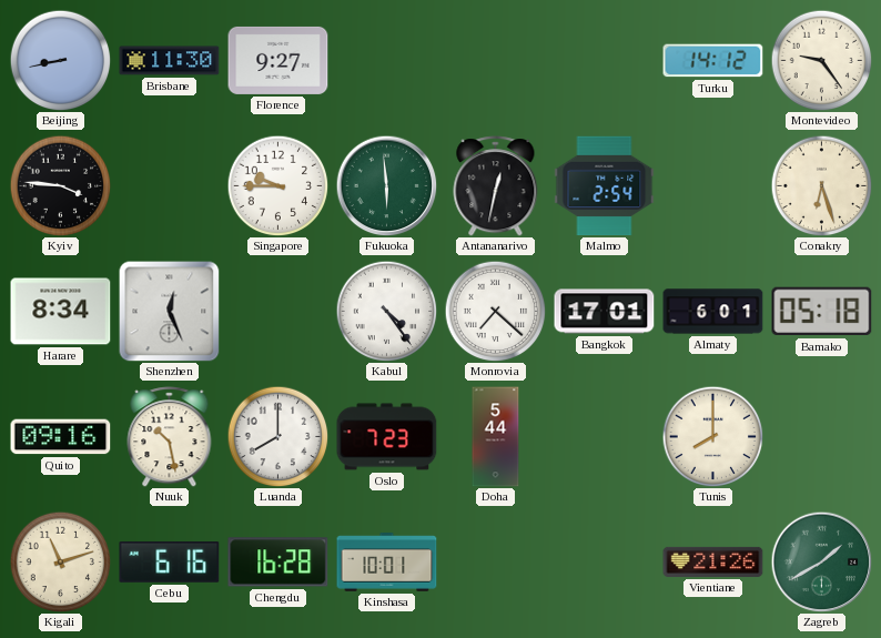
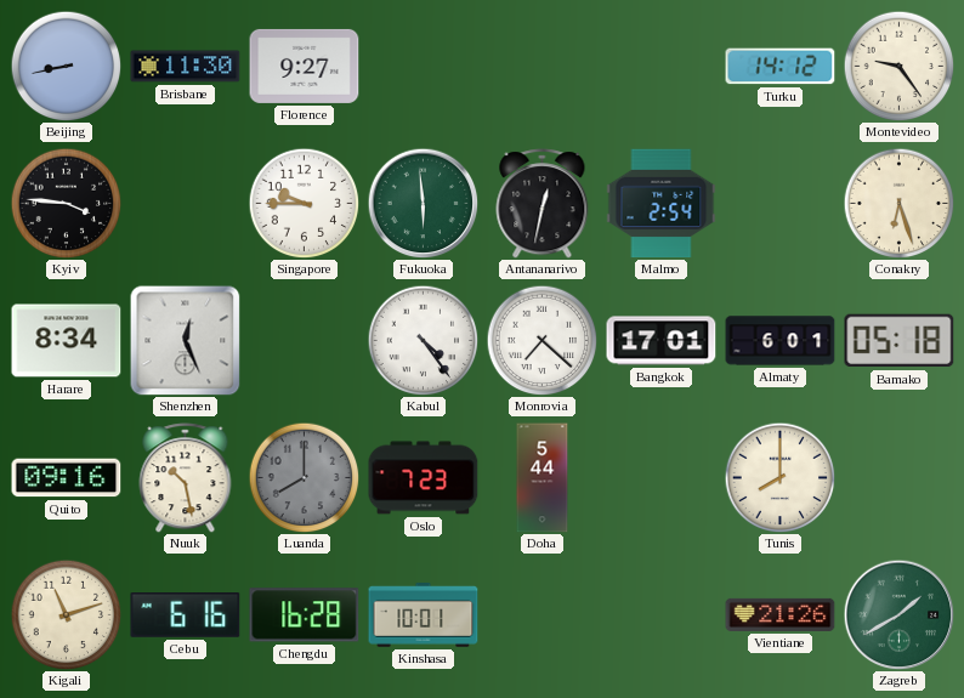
Luanda dial: white -> grey (304, 477)
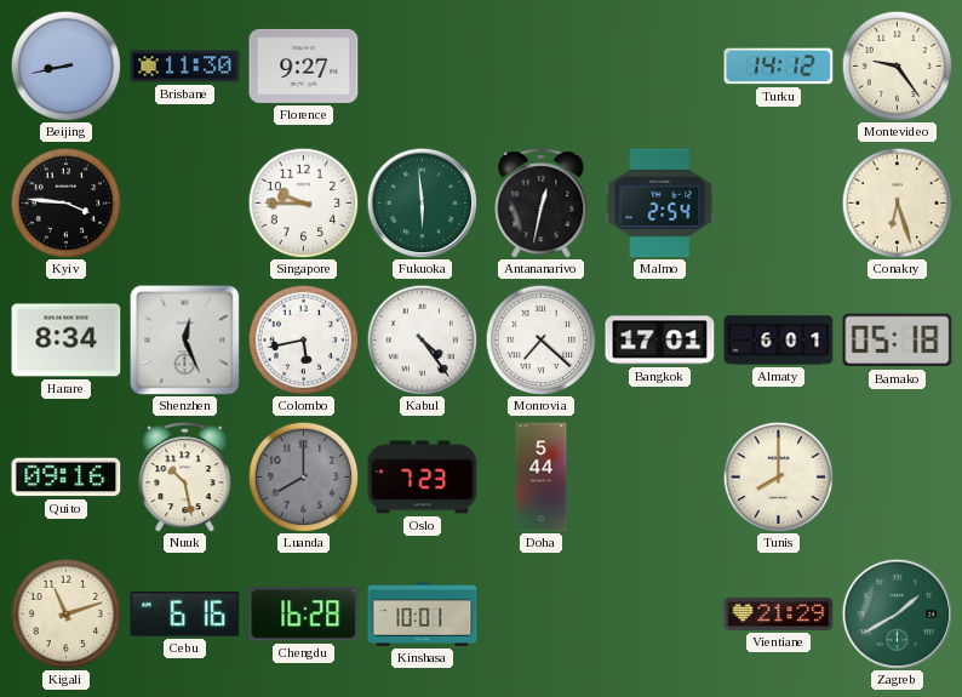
Colombo: none -> 5:43 (303, 339)
Vientiane: 21:26 -> 21:29 (779, 613)
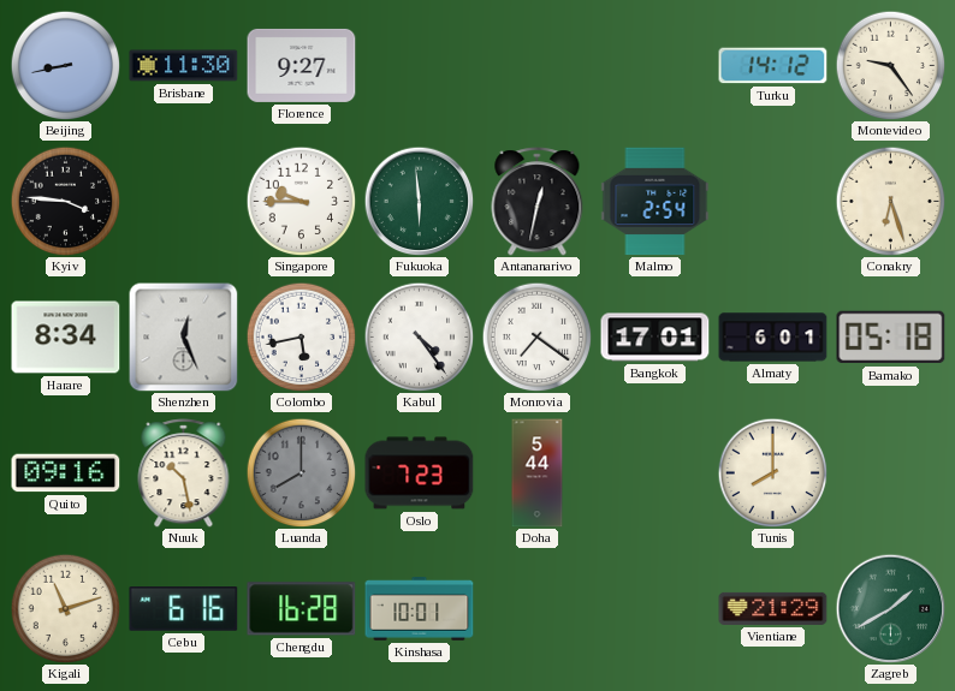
Monrovia: 7:22 -> 7:21 (536, 336)
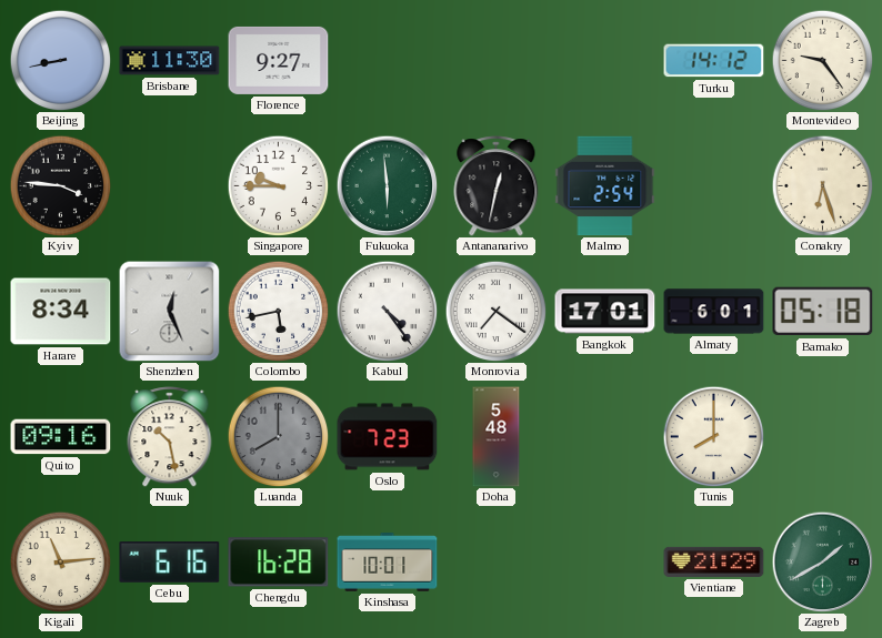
Doha: 5:44 -> 5:48 (497, 437)
Kigali: 11:12 -> 11:14 (60, 561)
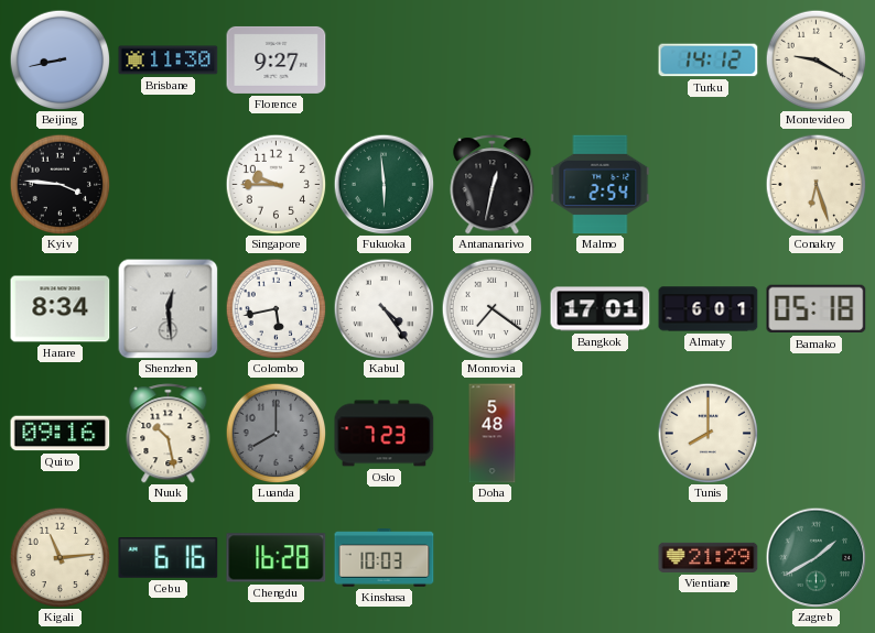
Montevideo: 9:24 -> 9:20 (815, 59)
Shenzhen: 12:26 -> 12:29 (168, 308)
Kinshasa: 10:01 -> 10:03 (385, 558)
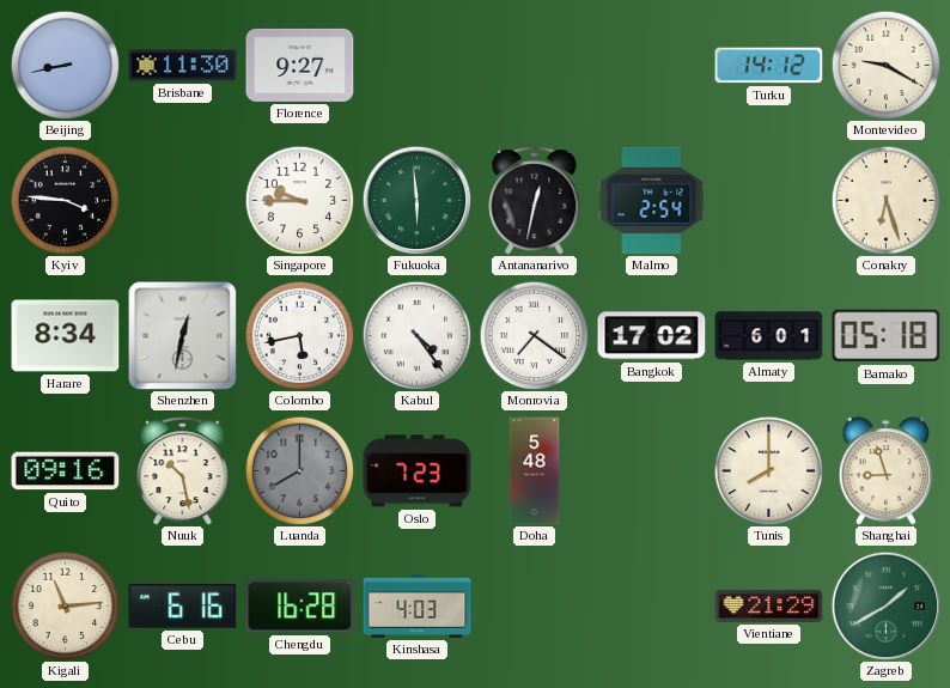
Shenzhen: 12:29 -> 12:32 (182, 335)
Bangkok: 17:01 -> 17:02 (652, 336)
Shanghai: none -> 8:57 (887, 471)
Kinshasa: 10:03 -> 4:03 (418, 607)
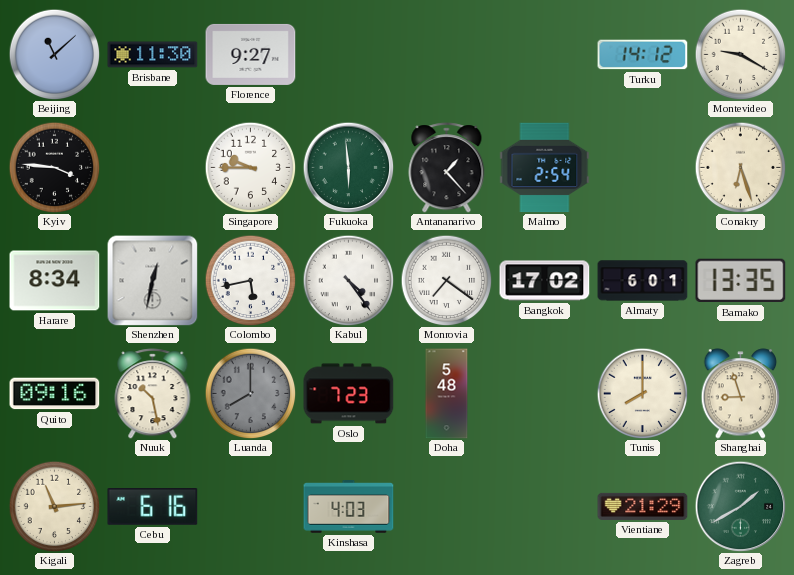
Beijing: 8:43 -> 11:08 (54, 54)
Antananarivo: 12:32 -> 1:23 (447, 168)
Bamako: 05:18 -> 13:35 (741, 281)
Chengdu: 16:28 -> none (300, 607)
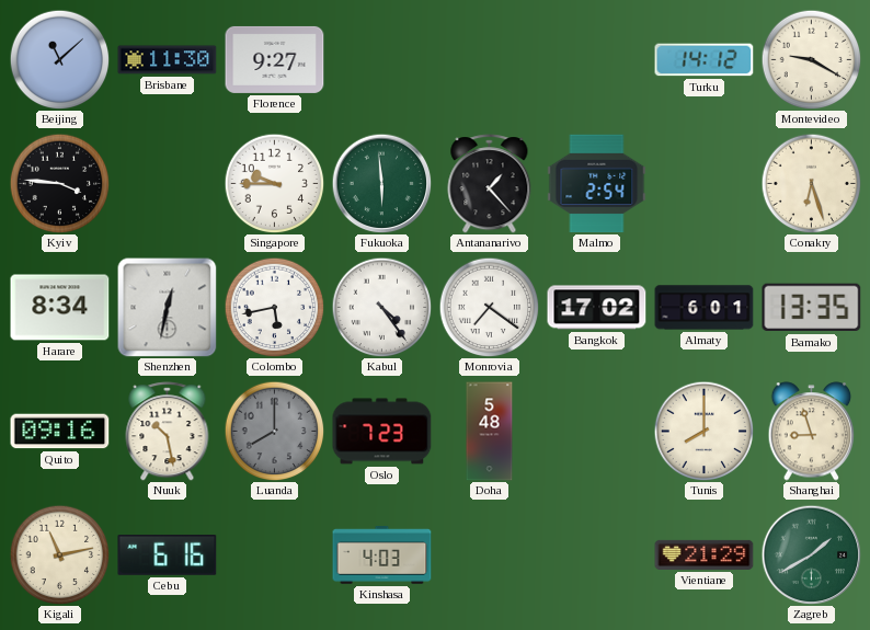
Kigali: 11:14 -> 11:13 (59, 554)
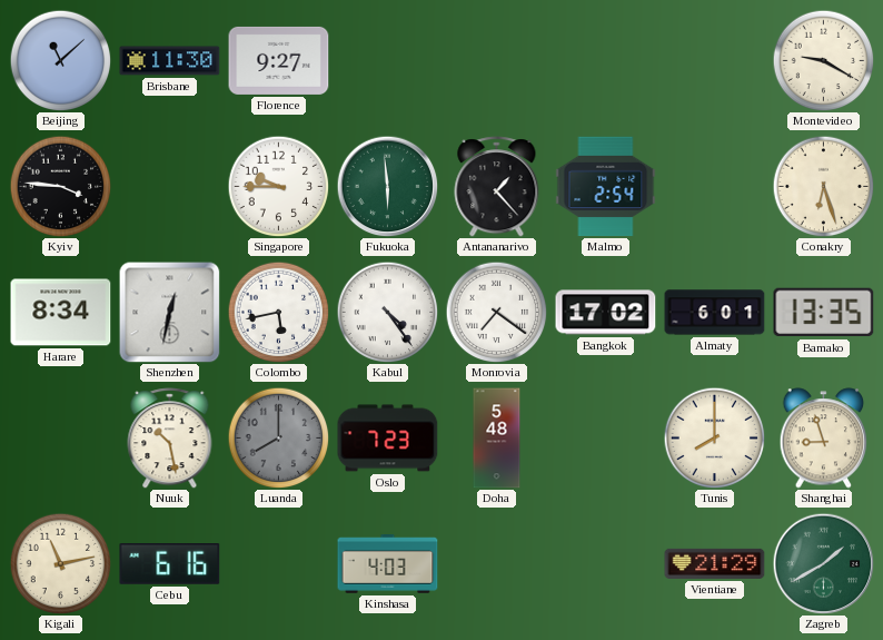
Turku: 14:12 -> none (705, 60)
Quito: 09:16 -> none (60, 432)
